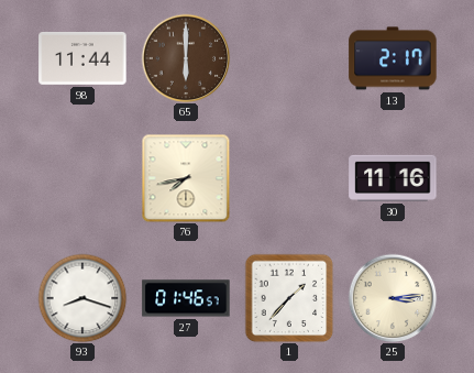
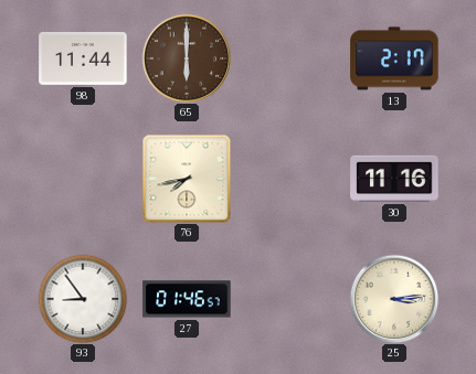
93: 8:18 -> 8:54 (83, 299)
1: 1:37 -> none (289, 298)
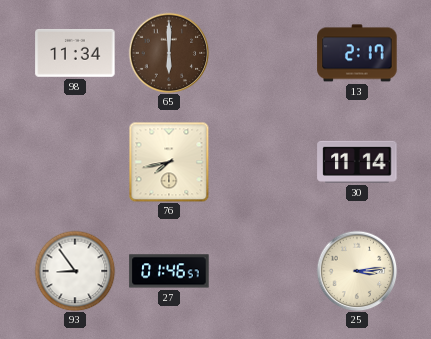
98: 11:44 -> 11:34 (75, 53)
30: 11:16 -> 11:14 (357, 162)
